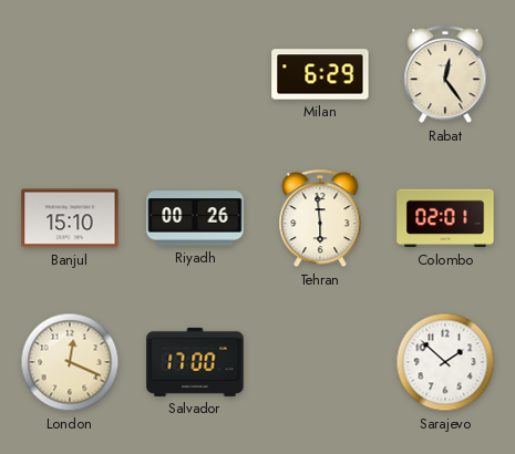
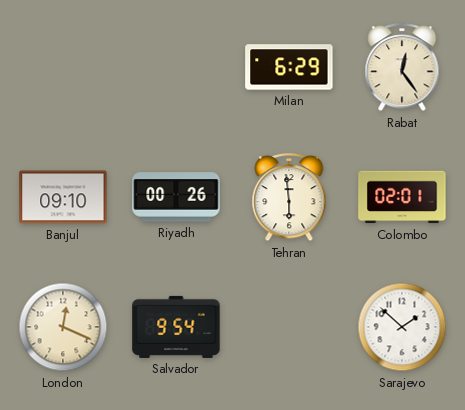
Banjul: 15:10 -> 09:10 (63, 197)
Salvador: 17:00 -> 9:54 (176, 327)
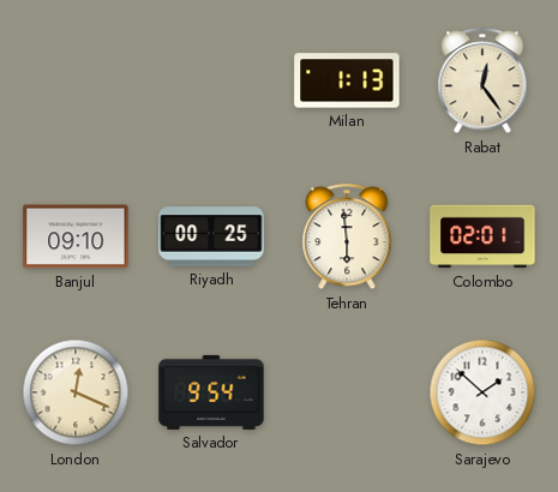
Milan: 6:29 -> 1:13 (347, 80)
Riyadh: 00:26 -> 00:25 (211, 236)
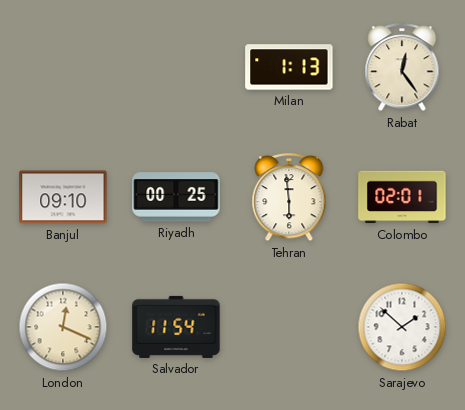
Salvador: 9:54 -> 11:54 (176, 327)
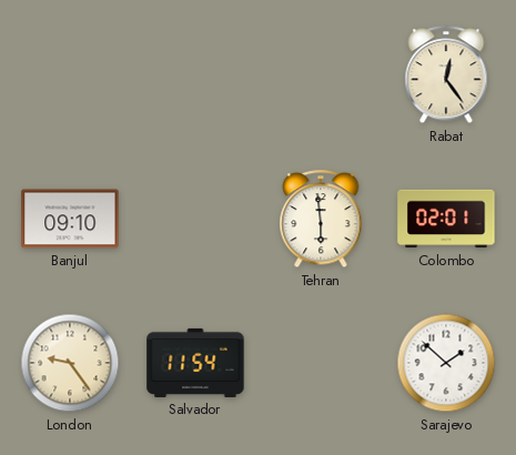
Milan: 1:13 -> none (289, 67)
Riyadh: 00:25 -> none (176, 197)
London: 12:19 -> 9:24 (70, 363)
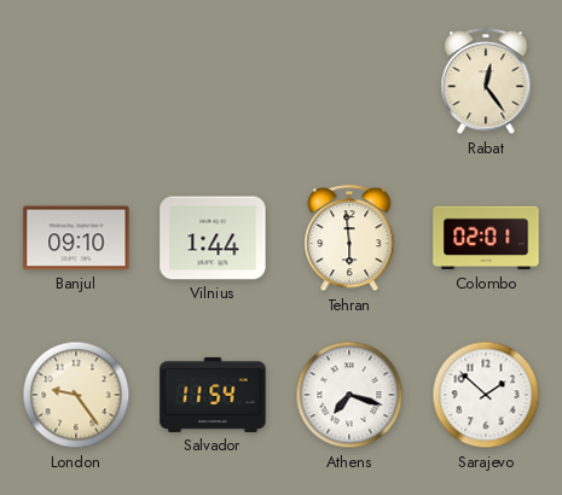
Vilnius: none -> 1:44 (213, 238)
Athens: none -> 7:18 (349, 395)
